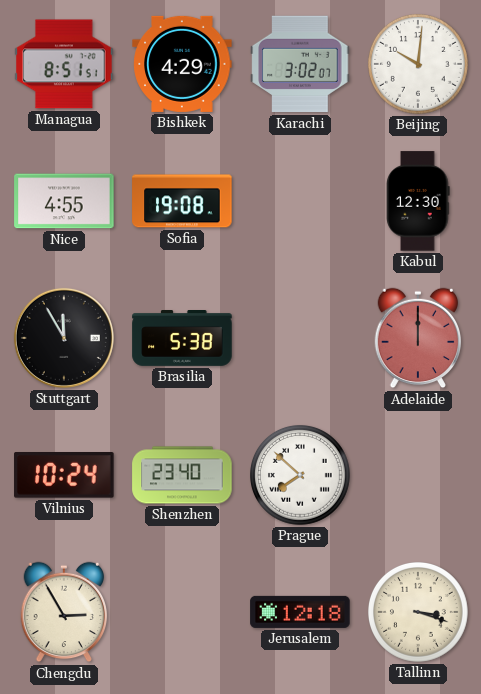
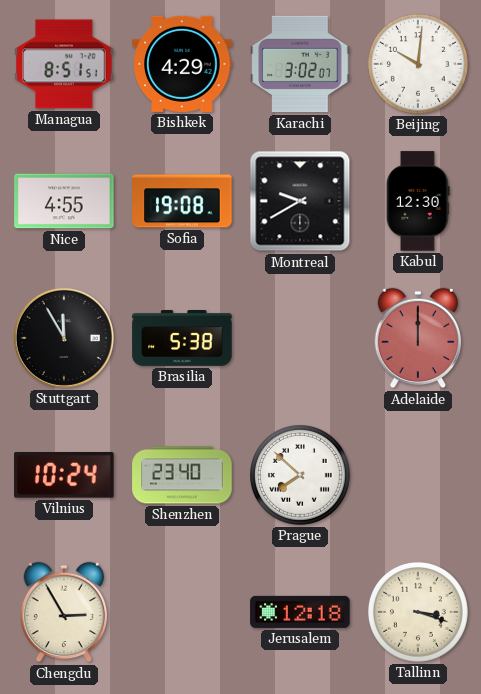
Montreal: none -> 9:40 (300, 201)
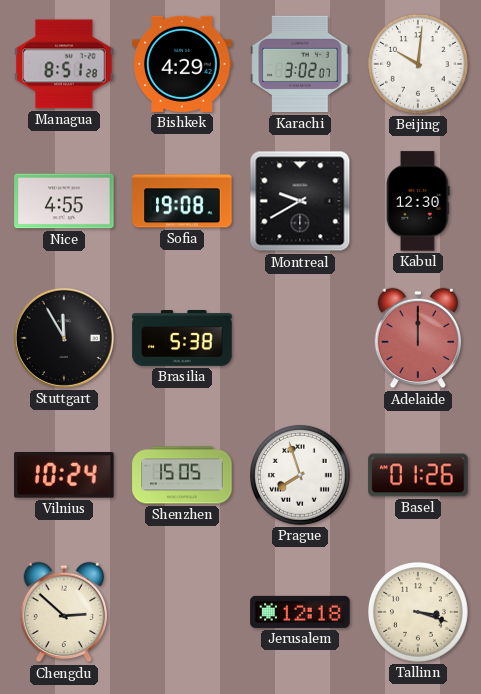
Managua: 8:51:51 -> 8:51:28 (64, 64)
Shenzhen: 23:40 -> 15:05 (182, 475)
Prague: 7:52 -> 7:57 (301, 476)
Basel: none -> 01:26 (418, 475)
Chengdu: 2:55 -> 2:52 (64, 612)
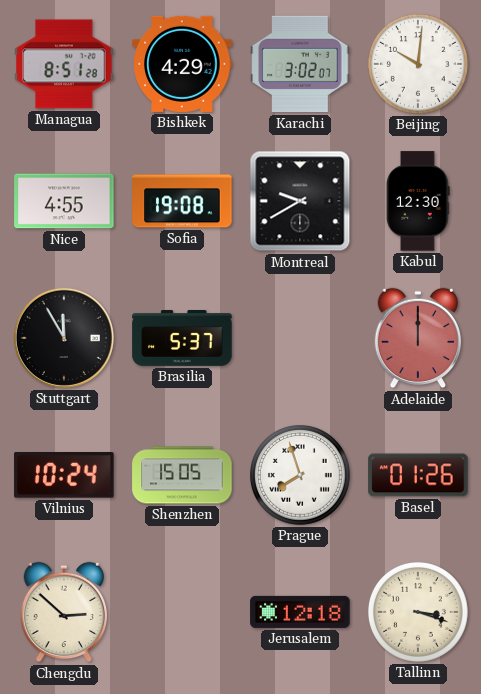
Brasilia: 5:38 -> 5:37 (182, 339)
